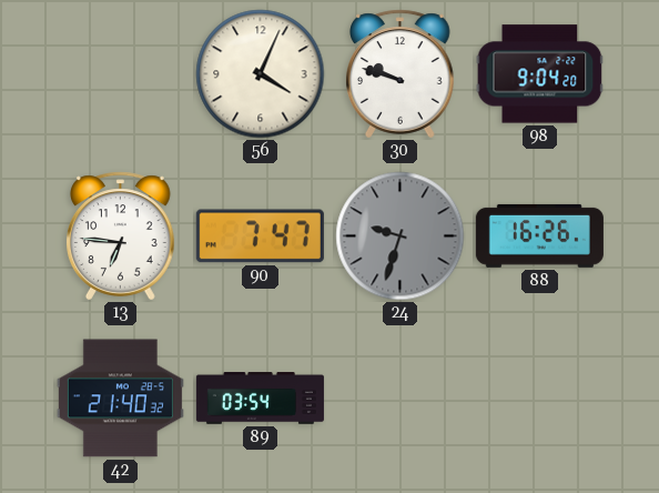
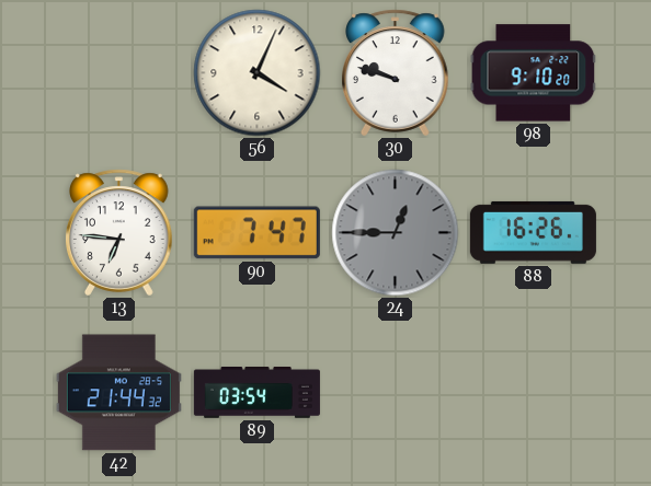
98: 9:04 -> 9:10 (534, 73)
24: 9:33 -> 12:45 (396, 233)
42: 21:40 -> 21:44 (118, 393)
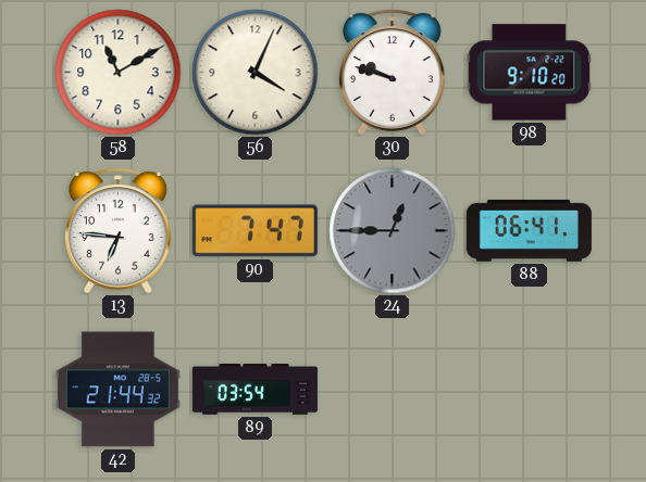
58: none -> 11:10 (119, 73)
88: 16:26 -> 06:41 (529, 230)
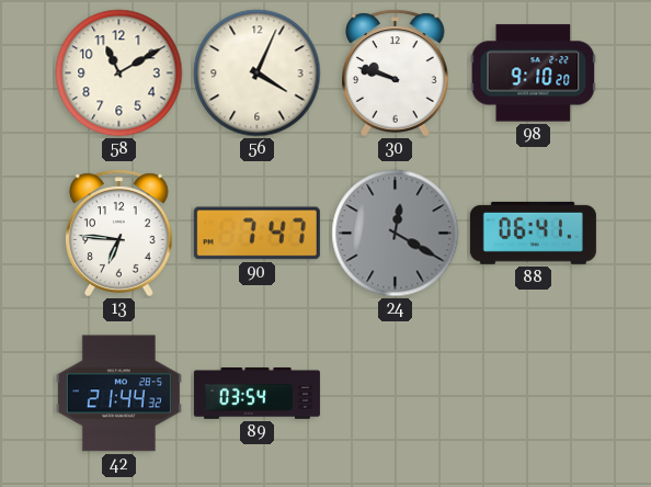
24: 12:45 -> 12:20 (396, 234)
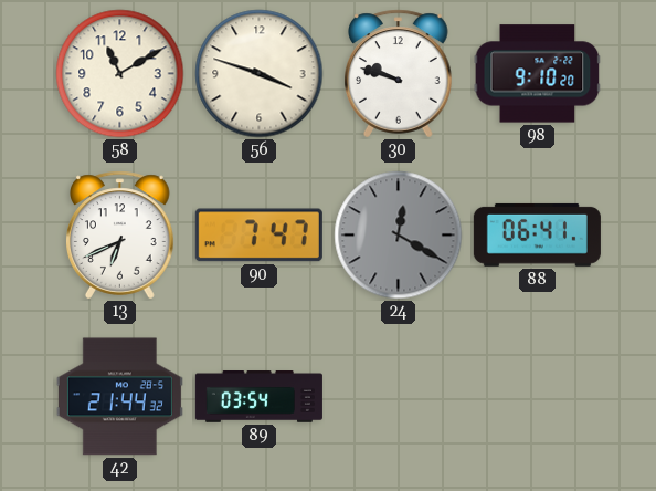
56: 4:04 -> 3:48 (260, 74)
13: 6:46 -> 6:41 (120, 236)
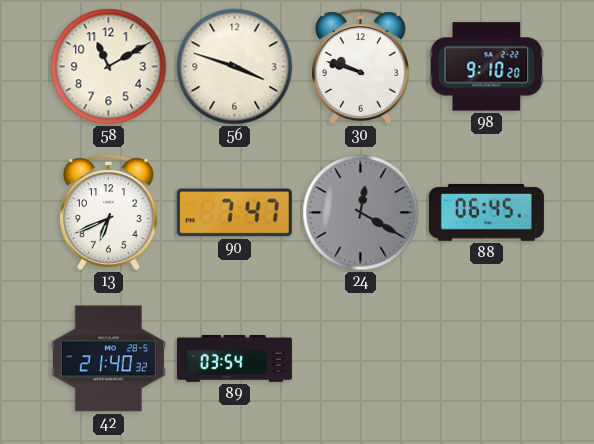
88: 06:41 -> 06:45 (486, 212)
42: 21:44 -> 21:40 (108, 359)
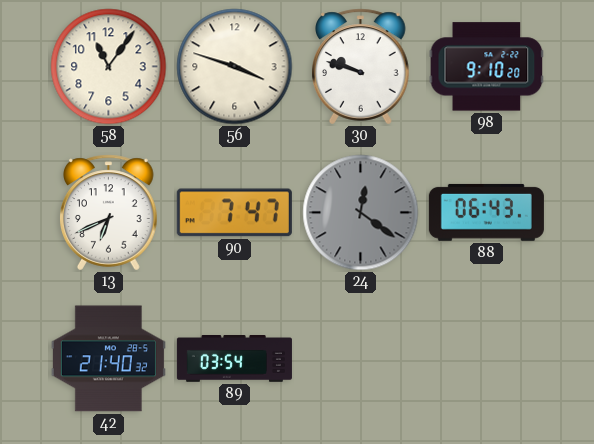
58: 11:10 -> 11:06 (109, 67)
24: 12:20 -> 12:21 (361, 213)
88: 06:45 -> 06:43 (486, 212)
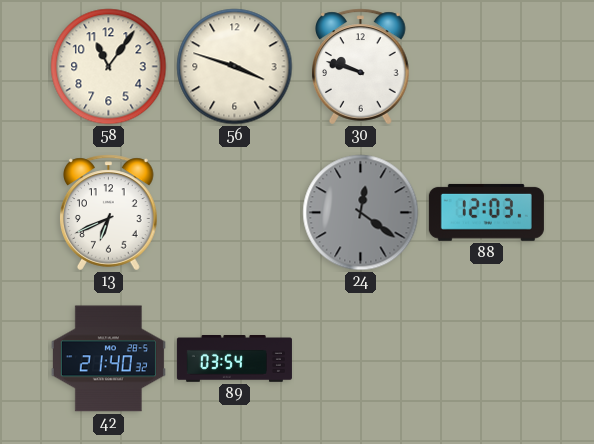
98: 9:10 -> none (487, 67)
90: 7:47 -> none (234, 213)
88: 06:43 -> 12:03 (486, 212)
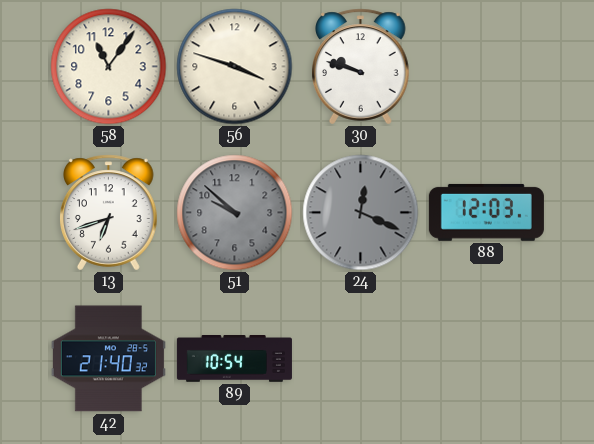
13: 6:41 -> 6:42 (109, 213)
51: none -> 9:52 (235, 213)
24: 12:21 -> 12:19 (361, 213)
89: 03:54 -> 10:54 (234, 359)
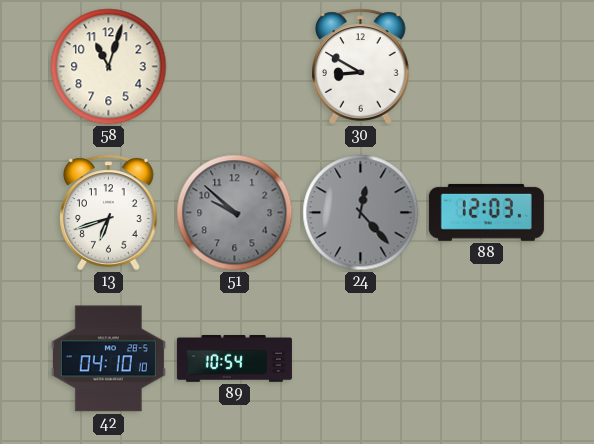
58: 11:06 -> 11:03 (109, 67)
56: 3:48 -> none (235, 67)
30: 9:48 -> 8:50 (361, 67)
24: 12:19 -> 12:23 (361, 213)
42: 21:40 -> 04:10 (108, 359)
